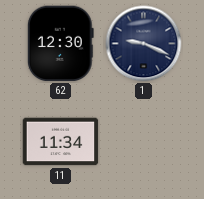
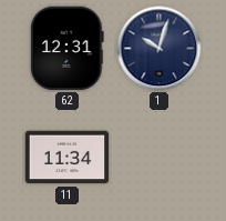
62: 12:30 -> 12:31 (66, 49)
1: 9:19 -> 10:03 (160, 49)
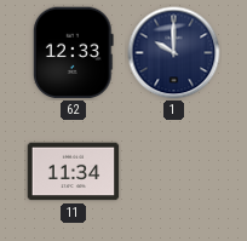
62: 12:31 -> 12:33 (73, 53)
1: 10:03 -> 10:00 (174, 53)
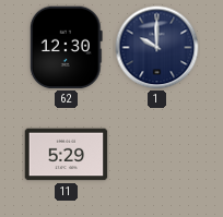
62: 12:33 -> 12:30 (66, 48)
11: 11:34 -> 5:29 (67, 155)
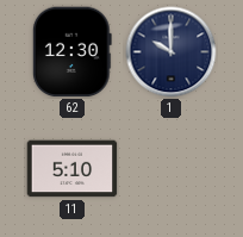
11: 5:29 -> 5:10 (73, 169)
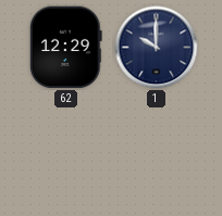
62: 12:30 -> 12:29 (65, 48)
11: 5:10 -> none (73, 169)
